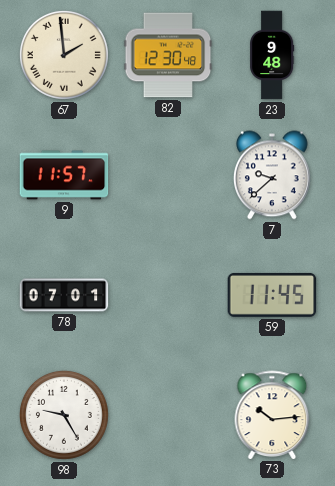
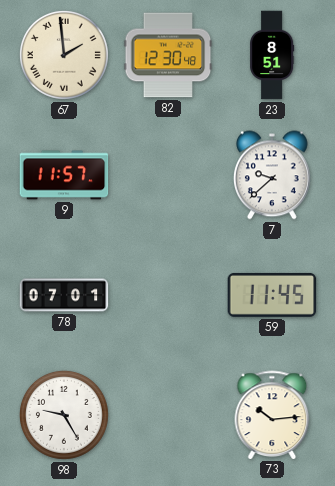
23: 9:48 -> 8:51 (272, 55)
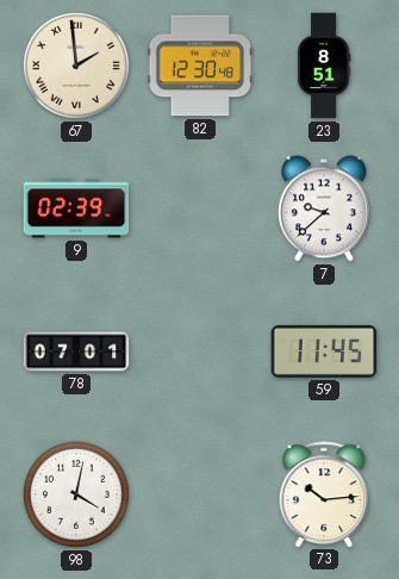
9: 11:57 -> 02:39 (76, 208)
98: 9:25 -> 4:02 (76, 494)
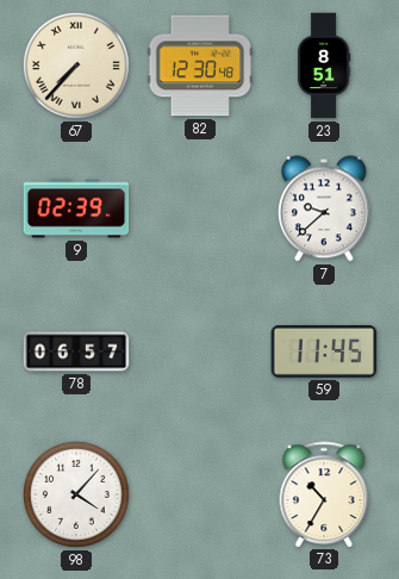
67: 1:59 -> 7:37 (76, 66)
78: 07:01 -> 06:57 (76, 351)
98: 4:02 -> 4:07 (76, 494)
73: 10:14 -> 10:35 (324, 494)
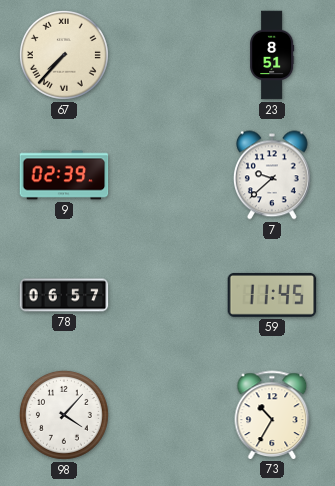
82: 12:30 -> none (200, 66)
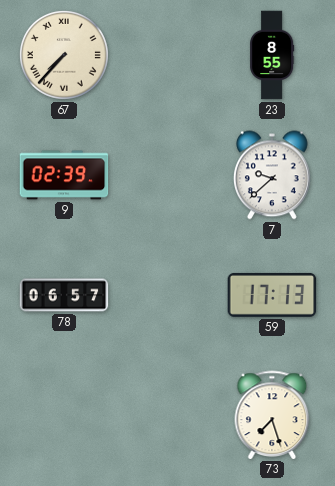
23: 8:51 -> 8:55 (272, 55)
59: 11:45 -> 17:13 (272, 295)
98: 4:07 -> none (64, 415)
73: 10:35 -> 7:27 (272, 415)
